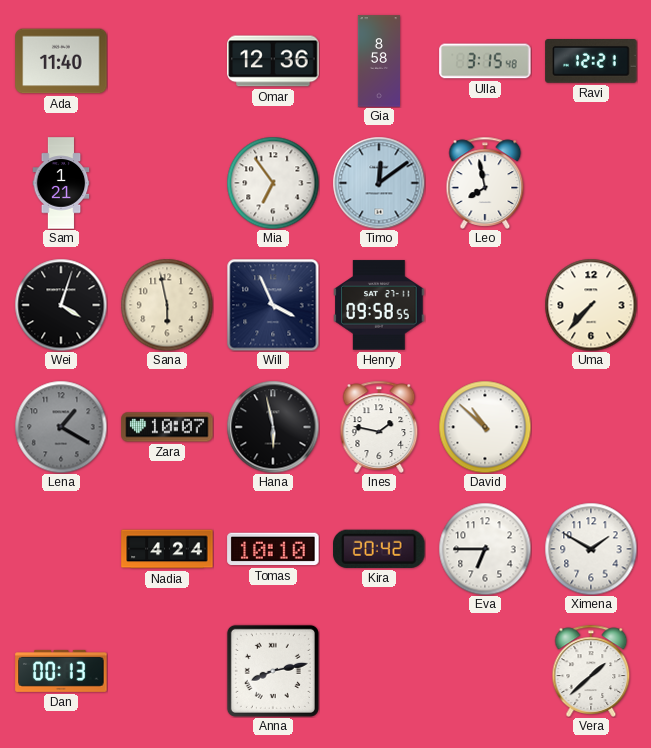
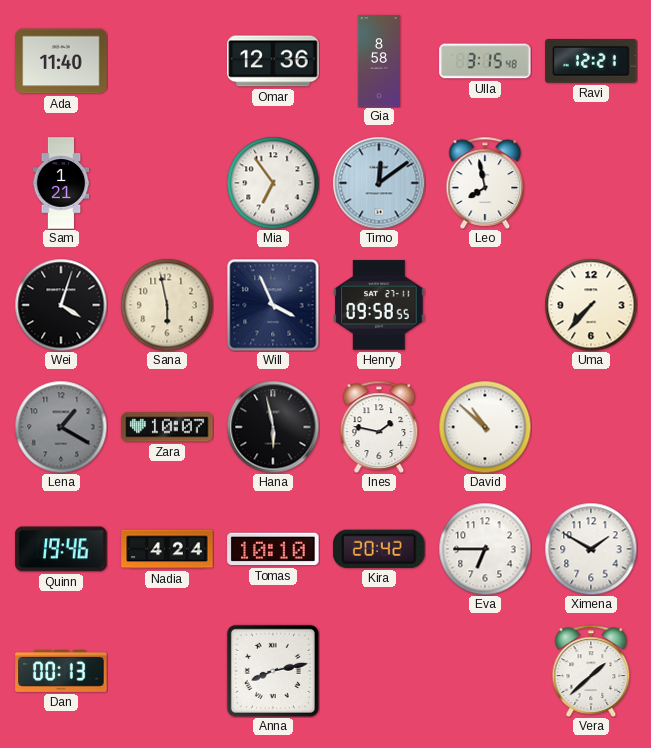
Quinn: none -> 19:46 (61, 549)
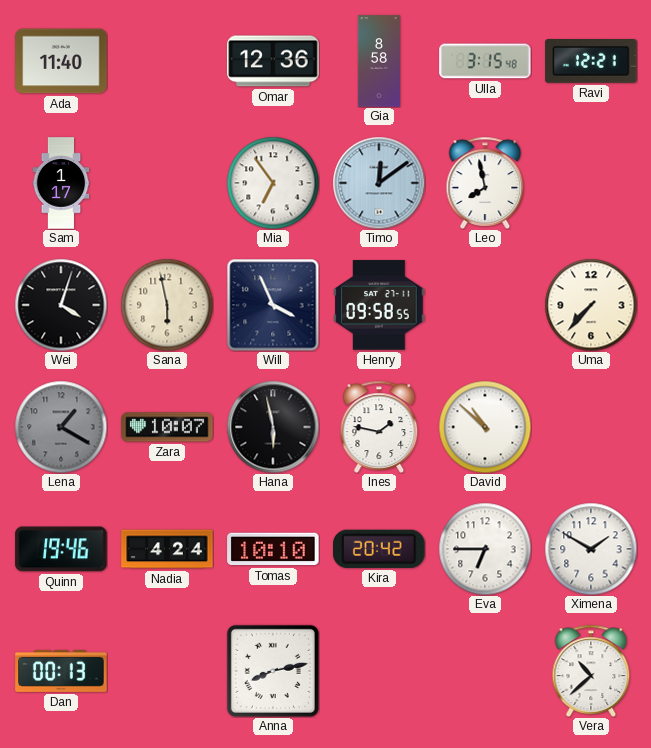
Sam: 1:21 -> 1:17 (61, 183)
Vera: 1:38 -> 10:38 (591, 671)
